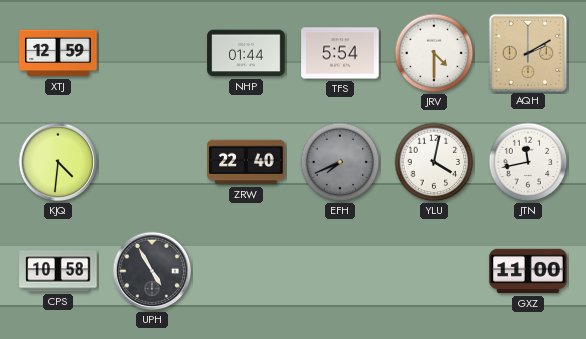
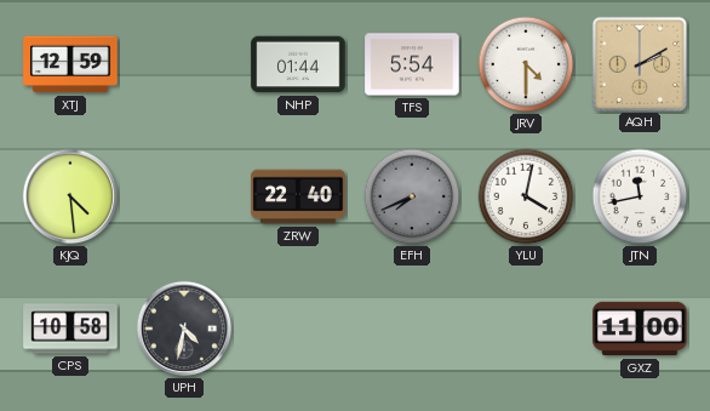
KJQ: 4:31 -> 4:29 (70, 196)
UPH: 4:55 -> 4:32 (184, 329)
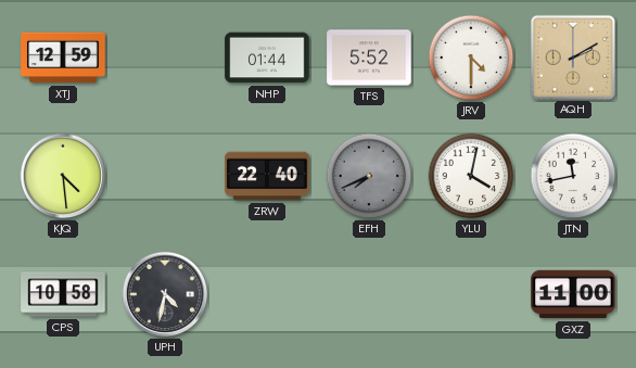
TFS: 5:54 -> 5:52 (369, 58)
